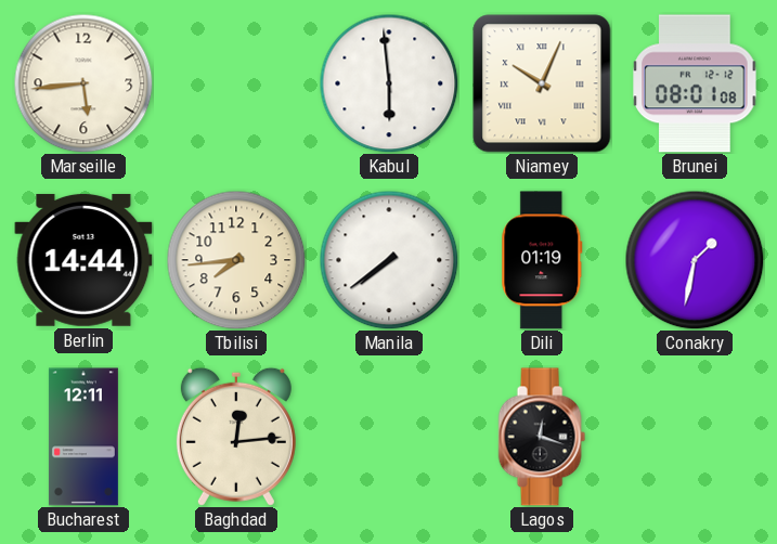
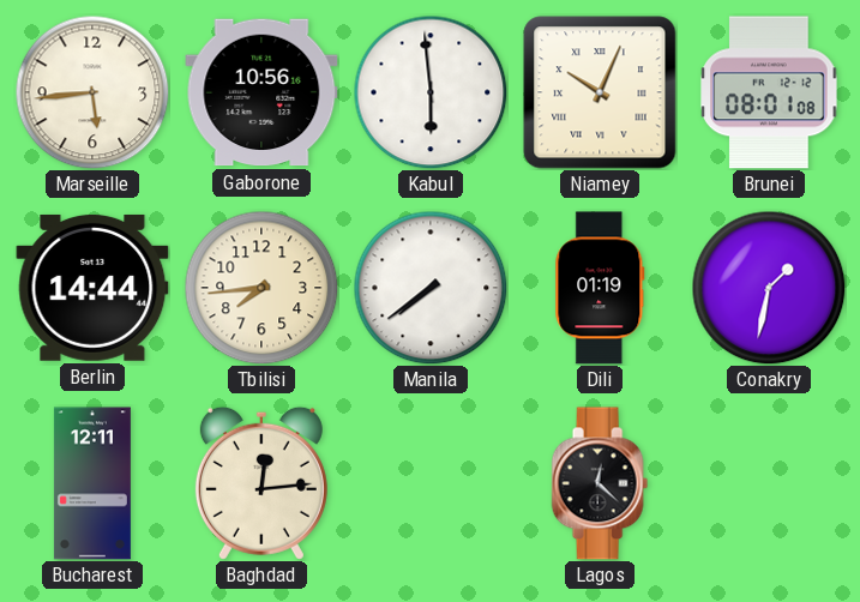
Gaborone: none -> 10:56 (261, 92)
Lagos: 12:18 -> 12:22 (600, 483)
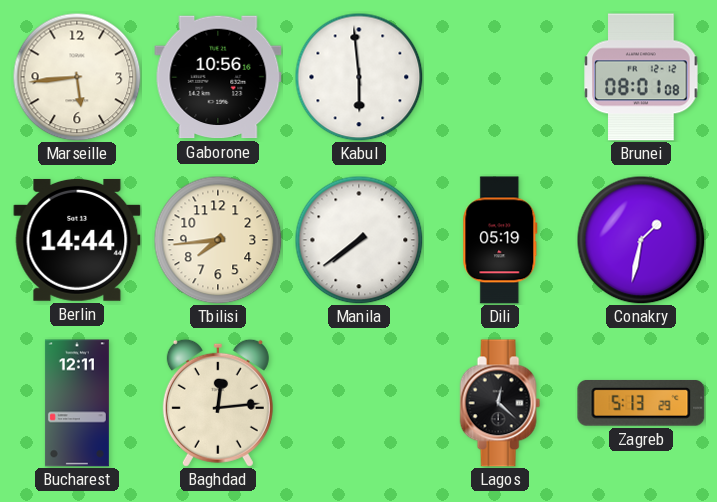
Niamey: 10:04 -> none (600, 92)
Dili: 01:19 -> 05:19 (500, 240)
Zagreb: none -> 5:13 (641, 403)
